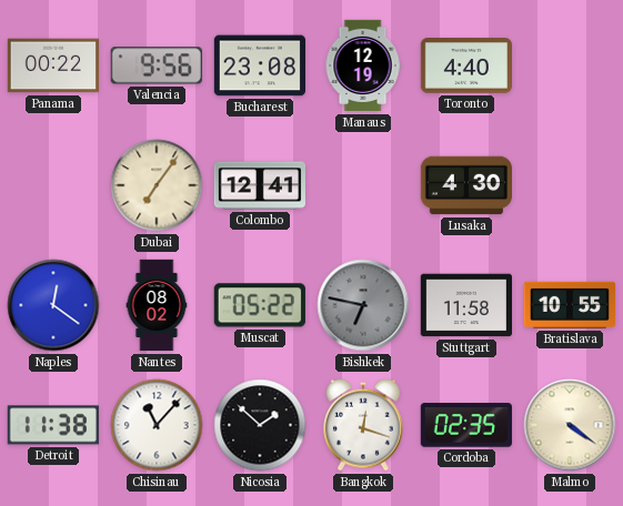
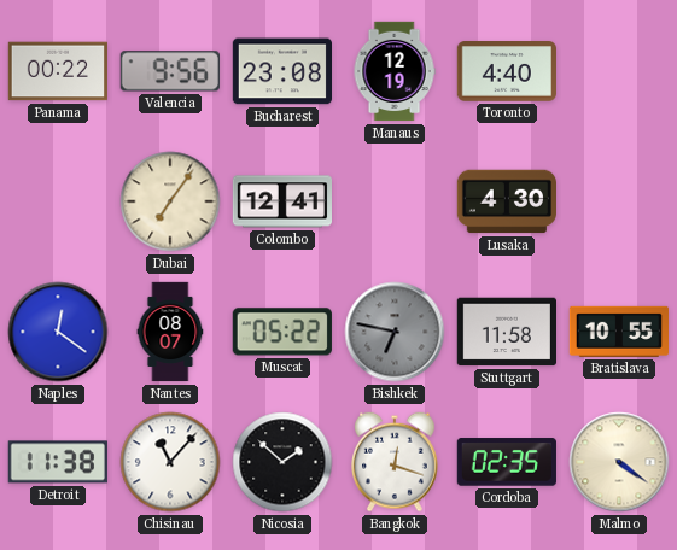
Nantes: 08:02 -> 08:07 (170, 332)
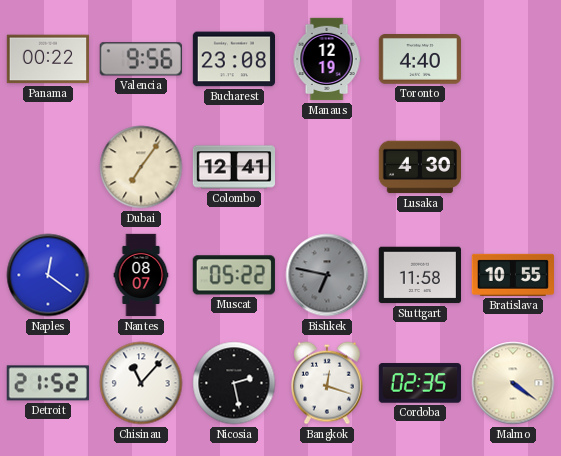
Detroit: 11:38 -> 21:52 (48, 383)
Nicosia: 1:52 -> 2:28 (234, 383)
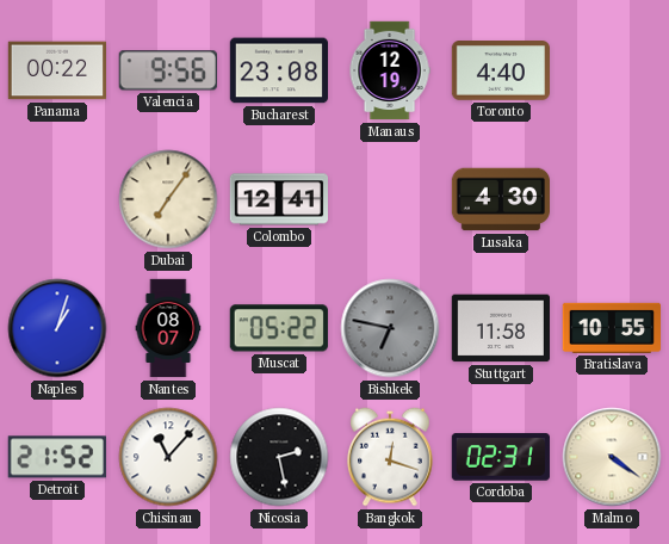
Naples: 12:21 -> 1:03 (57, 328)
Cordoba: 02:35 -> 02:31 (501, 457)
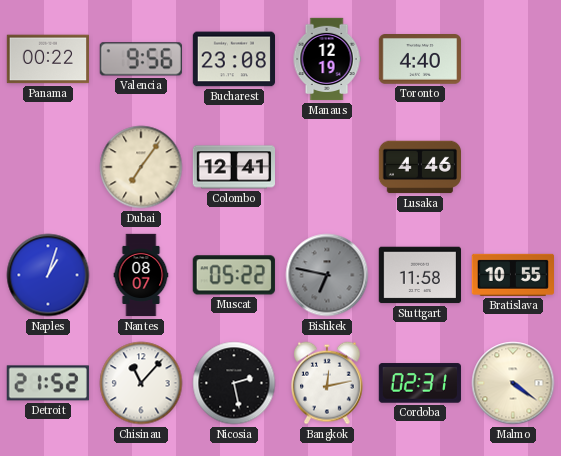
Lusaka: 4:30 -> 4:46 (419, 167)
Bangkok: 12:18 -> 12:13 (327, 383)
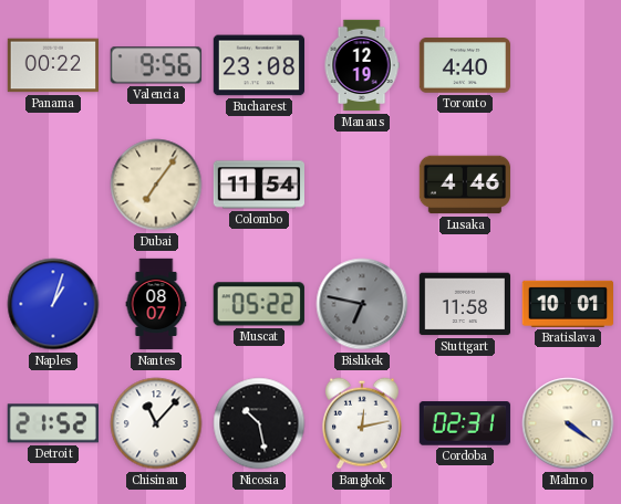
Colombo: 12:41 -> 11:54 (258, 185)
Bratislava: 10:55 -> 10:01 (567, 304)
Nicosia: 2:28 -> 10:28 (259, 423)
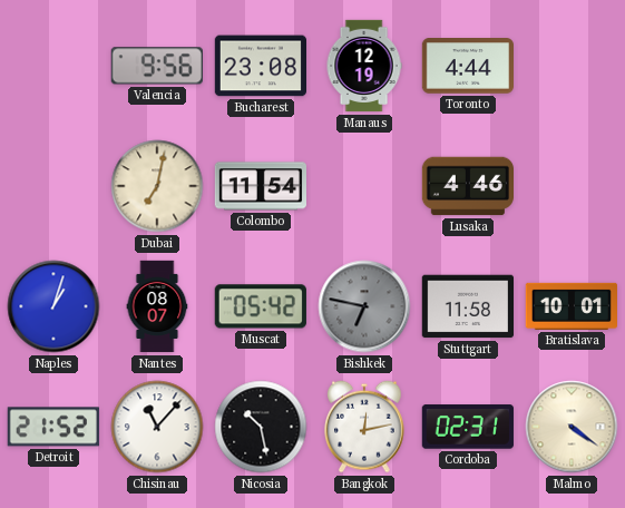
Panama: 00:22 -> none (52, 65)
Toronto: 4:40 -> 4:44 (467, 67)
Dubai: 7:06 -> 7:02 (157, 186)
Muscat: 05:22 -> 05:42 (261, 306)
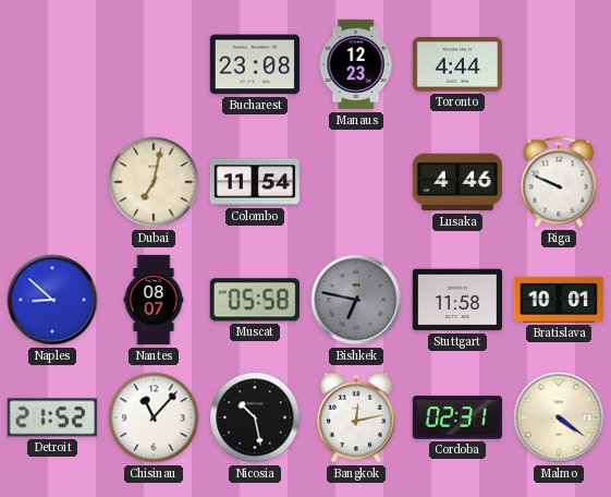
Valencia: 9:56 -> none (157, 66)
Manaus: 12:19 -> 12:23 (356, 64)
Riga: none -> 9:49 (559, 182)
Naples: 1:03 -> 8:52 (52, 300)
Muscat: 05:42 -> 05:58 (255, 300)
